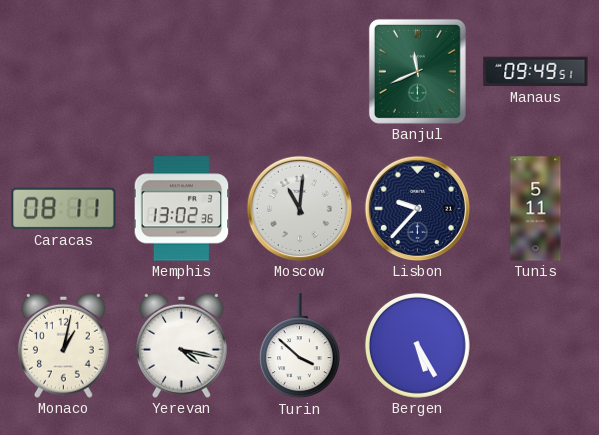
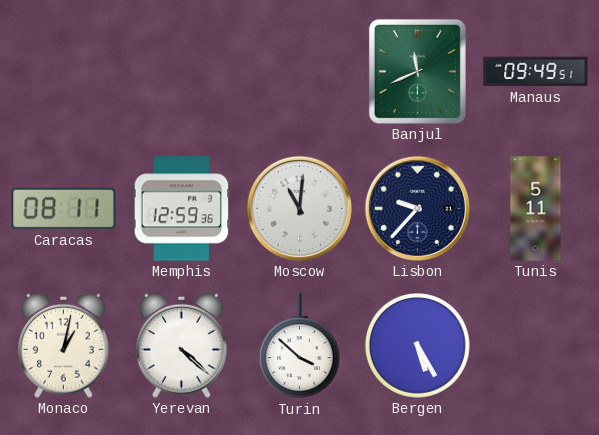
Memphis: 13:02 -> 12:59 (182, 209)
Yerevan: 4:17 -> 4:22 (182, 345)
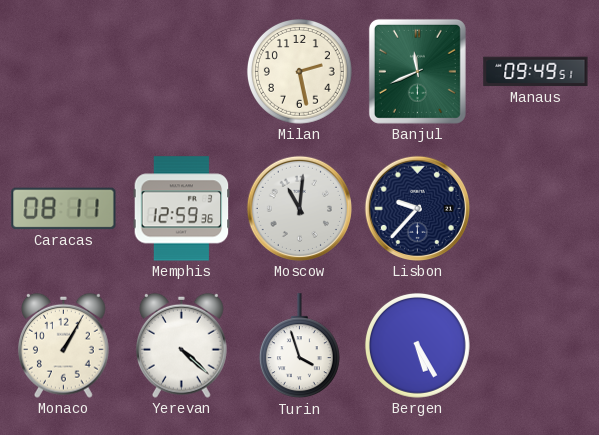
Milan: none -> 2:28 (299, 71)
Tunis: 5:11 -> none (536, 209)
Monaco: 1:02 -> 1:05 (64, 345)
Turin: 3:52 -> 3:57 (299, 346)
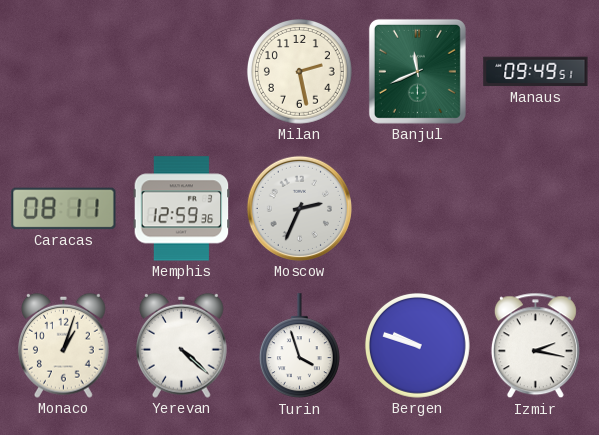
Moscow: 11:01 -> 2:34 (299, 208)
Lisbon: 9:37 -> none (417, 208)
Monaco: 1:05 -> 1:03 (64, 345)
Bergen: 5:25 -> 9:48 (417, 345)
Izmir: none -> 2:17 (535, 346)
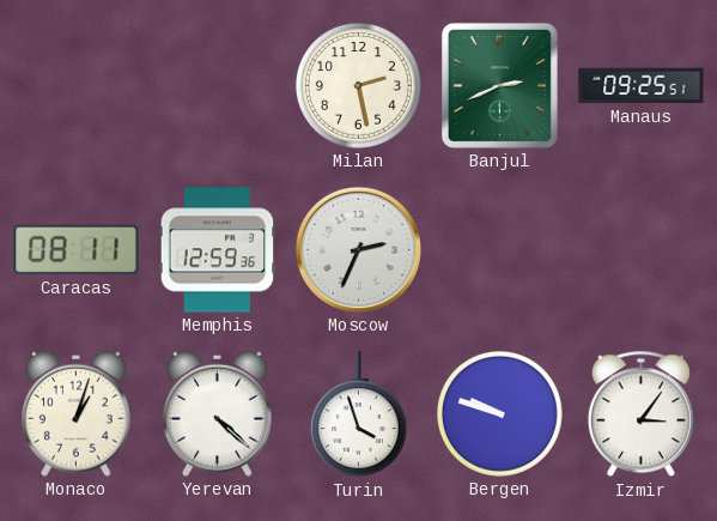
Banjul: 11:41 -> 2:41 (499, 85)
Manaus: 09:49 -> 09:25 (642, 86)
Izmir: 2:17 -> 3:06 (640, 414)
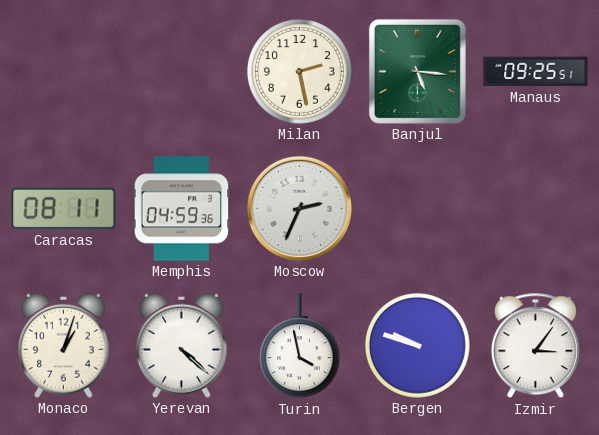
Banjul: 2:41 -> 5:16 (417, 71)
Memphis: 12:59 -> 04:59 (182, 209)
Turin: 3:57 -> 3:58 (299, 346)
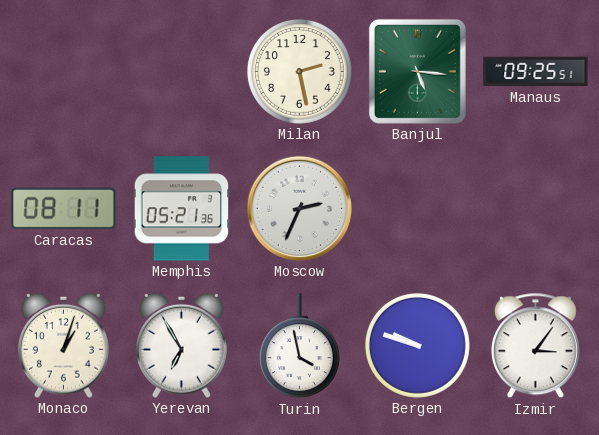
Memphis: 04:59 -> 05:21 (182, 209)
Yerevan: 4:22 -> 6:55 (182, 345)
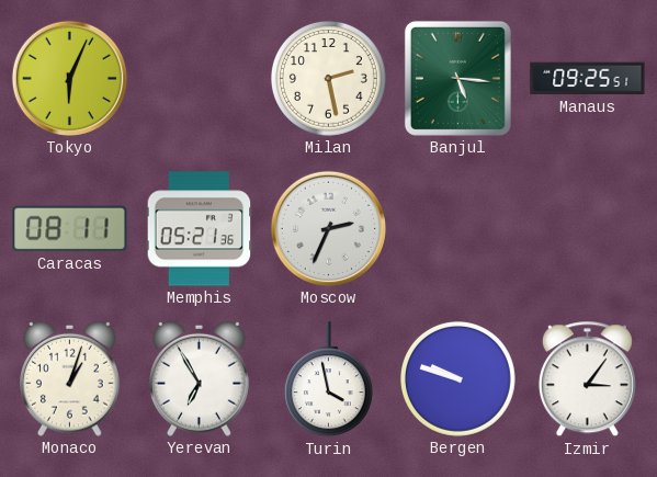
Tokyo: none -> 6:04 (69, 78)
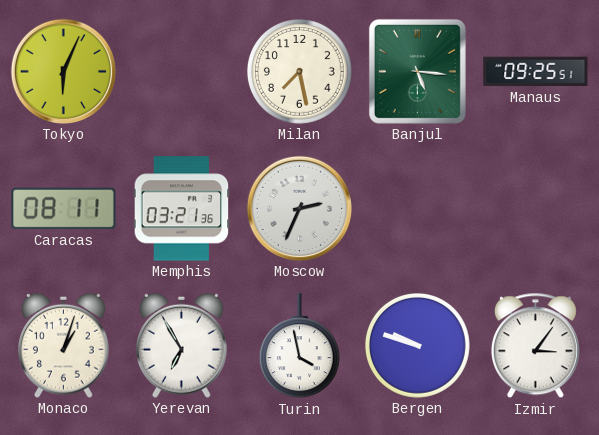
Milan: 2:28 -> 7:28 (299, 71)
Memphis: 05:21 -> 03:21 (182, 209)
